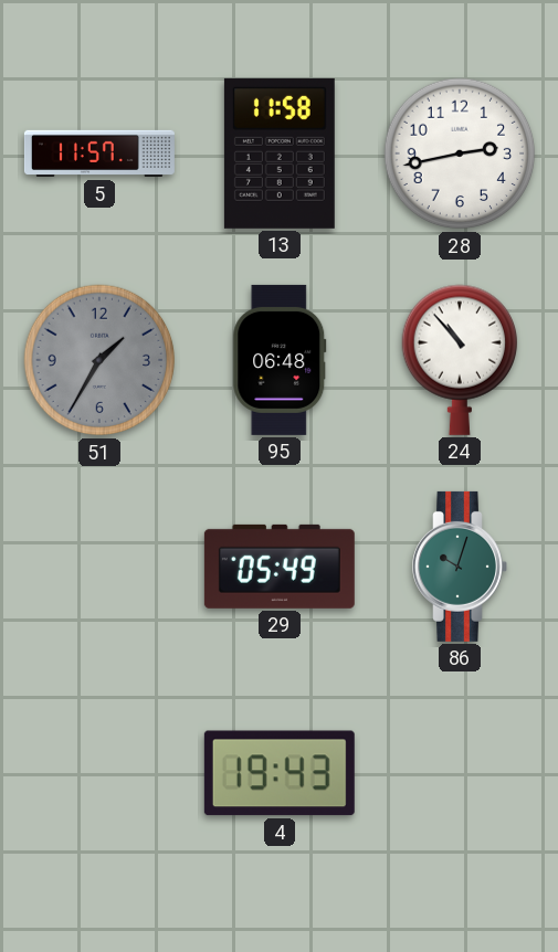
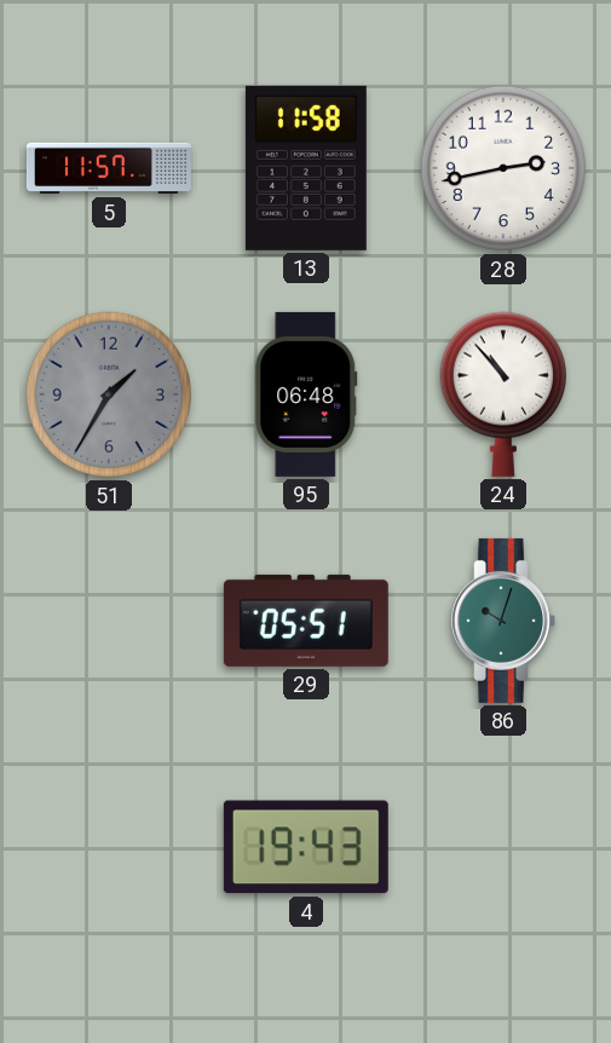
29: 05:49 -> 05:51 (306, 621)
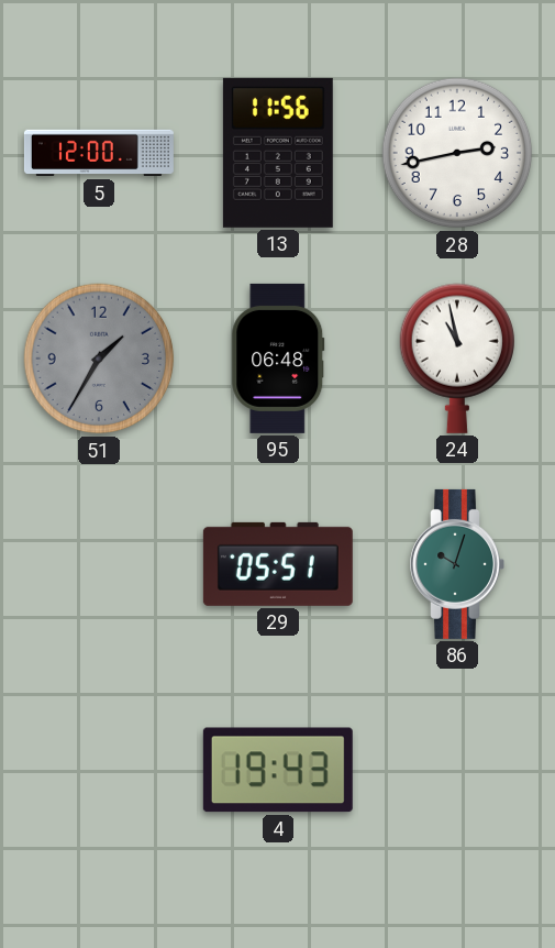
5: 11:57 -> 12:00 (99, 153)
13: 11:58 -> 11:56 (278, 153)
24: 10:53 -> 10:58 (456, 359)
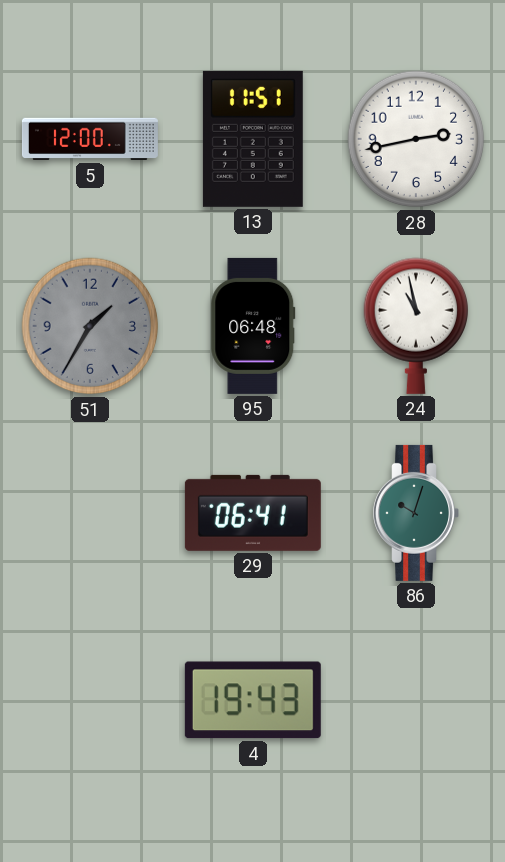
13: 11:56 -> 11:51 (253, 139)
29: 05:51 -> 06:41 (253, 513)
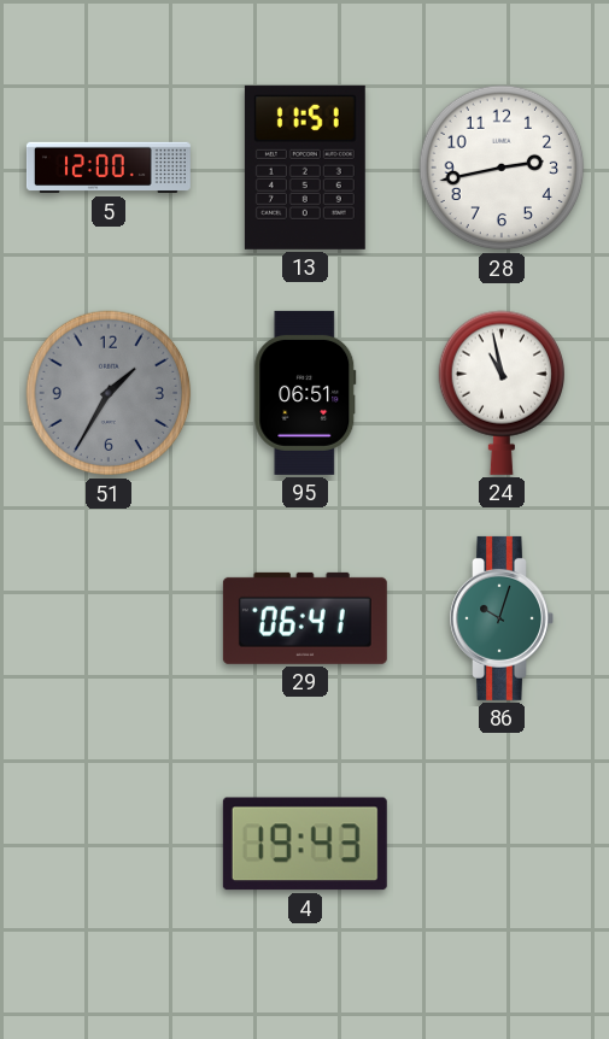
95: 06:48 -> 06:51 (305, 393)
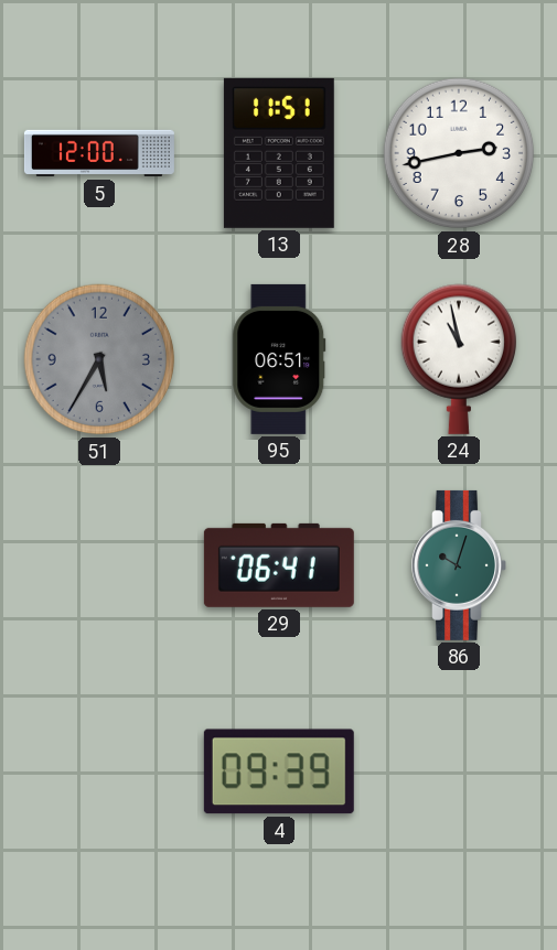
51: 1:35 -> 5:35 (99, 359)
4: 19:43 -> 09:39 (279, 771)
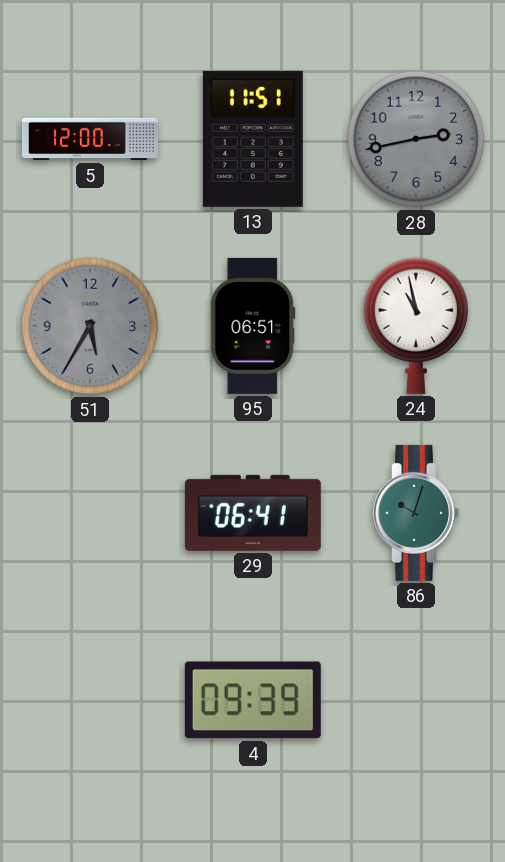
28 dial: white -> grey (416, 139)
